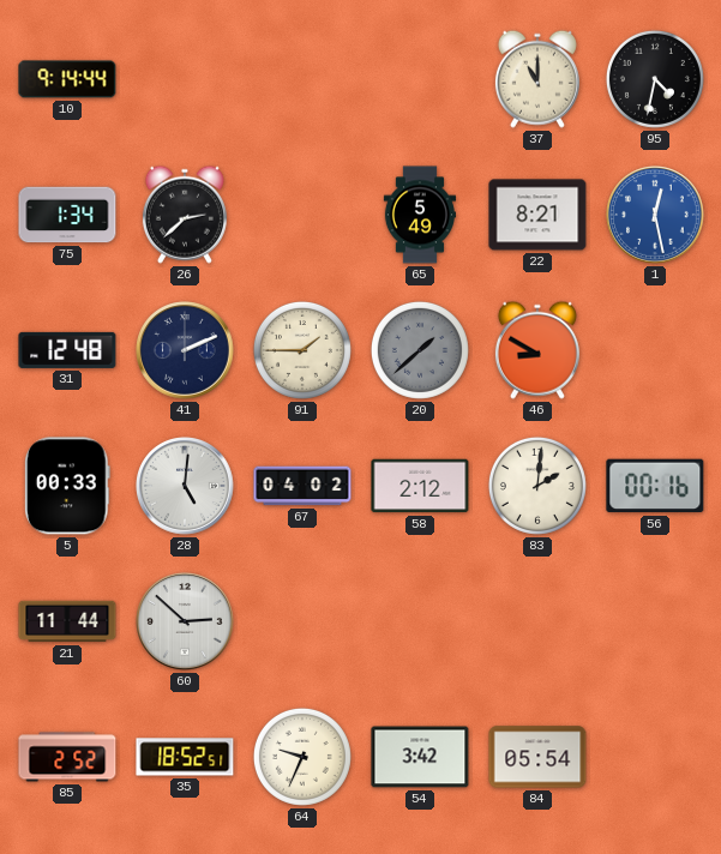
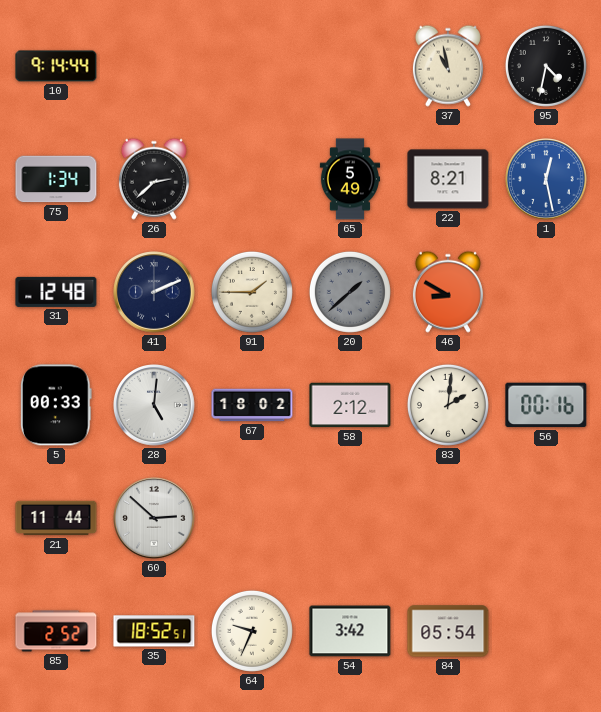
37: 11:00 -> 10:58 (448, 66)
67: 04:02 -> 18:02 (252, 405)
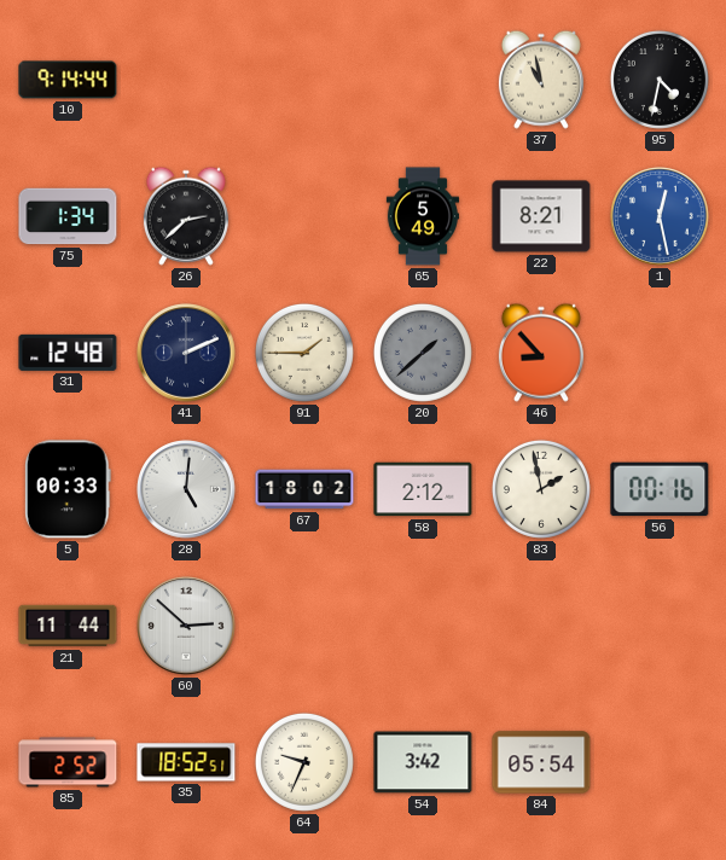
46: 8:50 -> 8:53 (541, 353)
83: 2:01 -> 1:58 (541, 489)
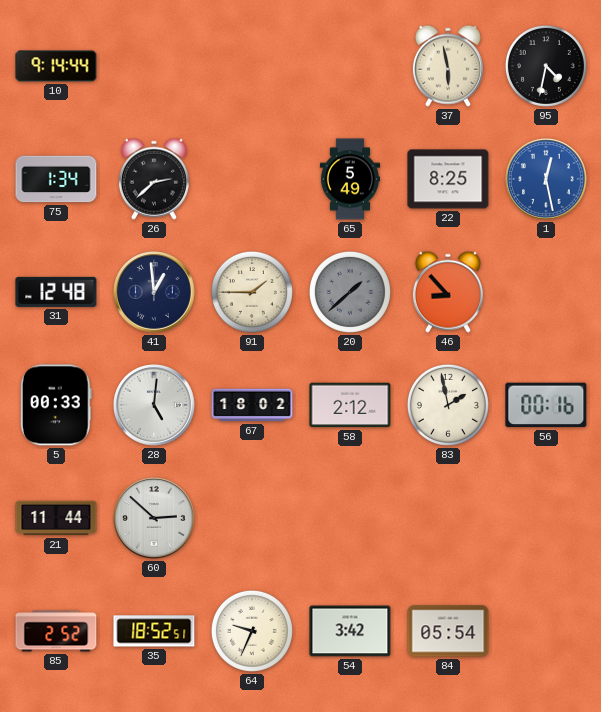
37: 10:58 -> 5:58 (448, 66)
22: 8:21 -> 8:25 (448, 179)
41: 2:11 -> 12:59 (155, 293)
